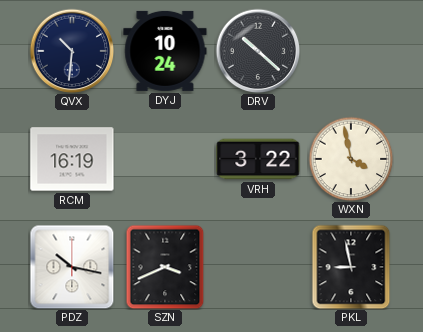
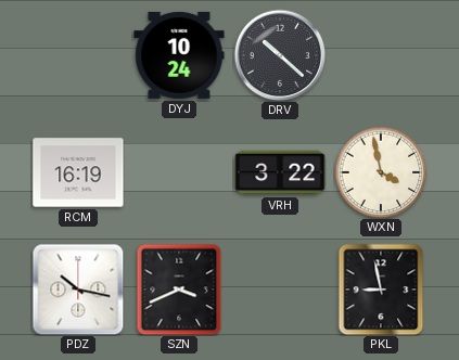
QVX: 10:31 -> none (72, 51)
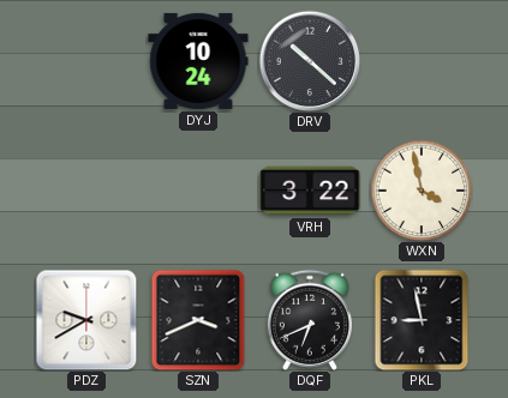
RCM: 16:19 -> none (78, 172)
PDZ: 10:17 -> 9:40 (86, 320)
DQF: none -> 6:41 (310, 320)
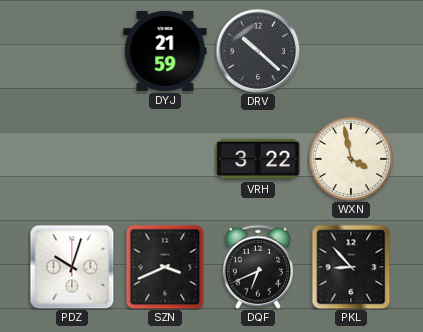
DYJ: 10:24 -> 21:59 (165, 51)
PDZ: 9:40 -> 10:03 (72, 267)
PKL: 8:58 -> 8:53 (351, 267)
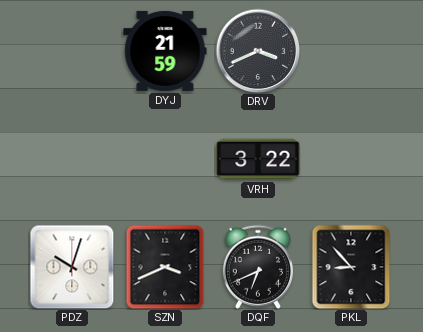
DRV: 10:22 -> 3:41 (258, 51)
WXN: 3:58 -> none (351, 159)
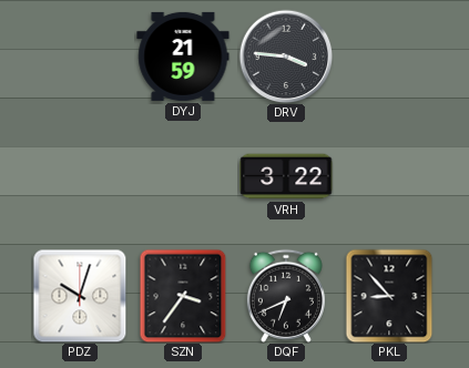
DRV: 3:41 -> 3:46 (286, 57)
SZN: 3:41 -> 3:36 (183, 296)
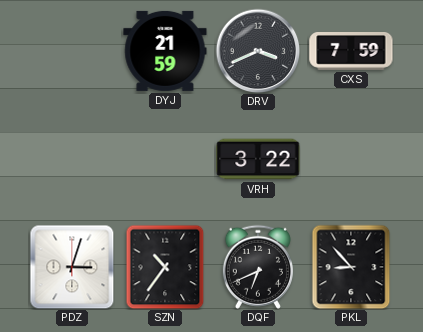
DRV: 3:46 -> 3:41 (258, 51)
CXS: none -> 7:59 (351, 52)
PDZ: 10:03 -> 3:03 (72, 267)
SZN: 3:36 -> 10:36 (165, 267)
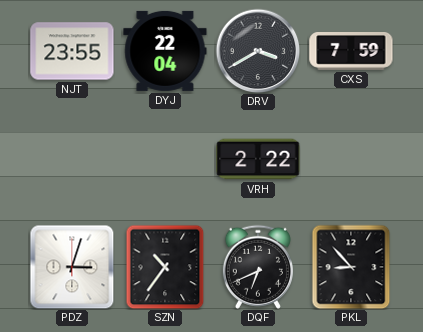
NJT: none -> 23:55 (72, 51)
DYJ: 21:59 -> 22:04 (165, 51)
DRV: 3:41 -> 3:40 (258, 51)
VRH: 3:22 -> 2:22 (258, 159)
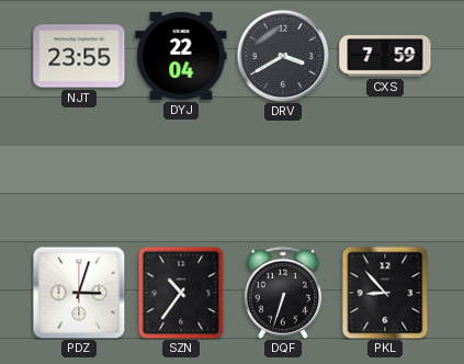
VRH: 2:22 -> none (258, 159)
DQF: 6:41 -> 6:33 (283, 293)
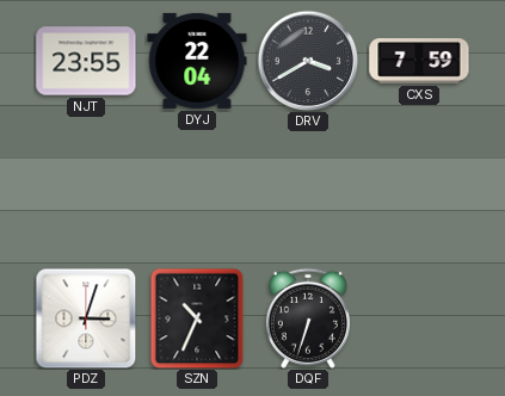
SZN: 10:36 -> 10:34 (197, 318)
PKL: 8:53 -> none (385, 293)
